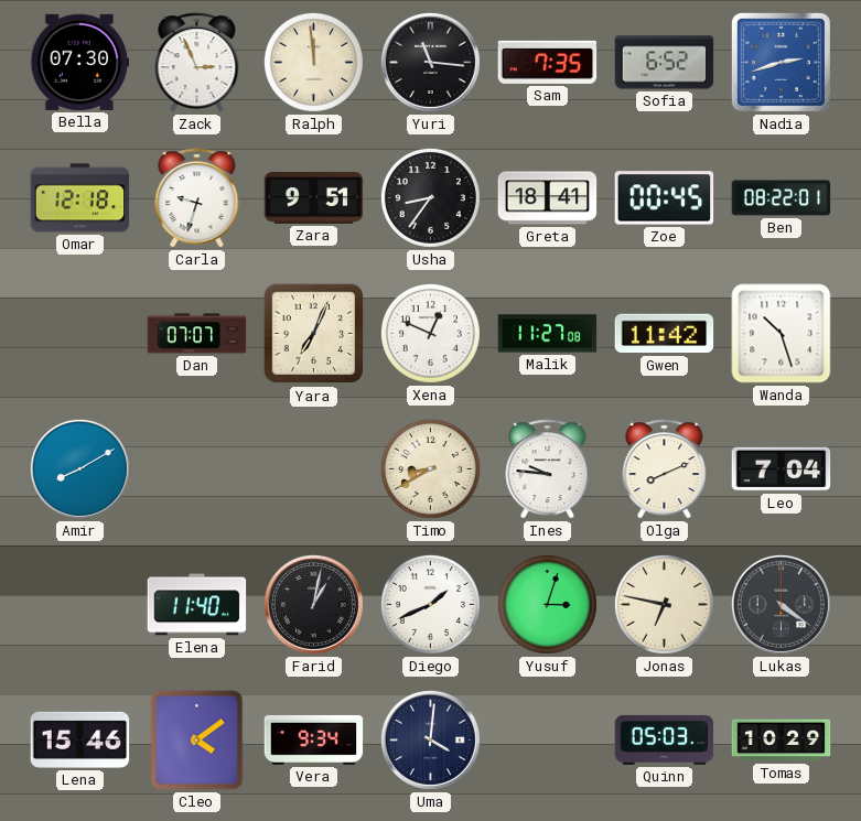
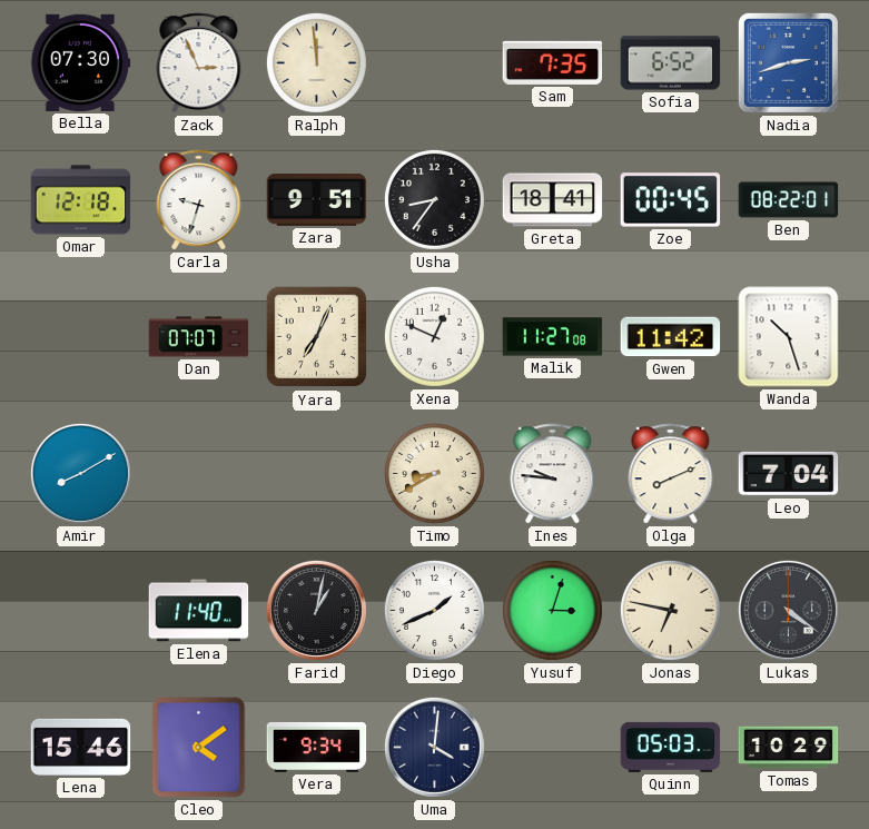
Yuri: 11:16 -> none (430, 62)
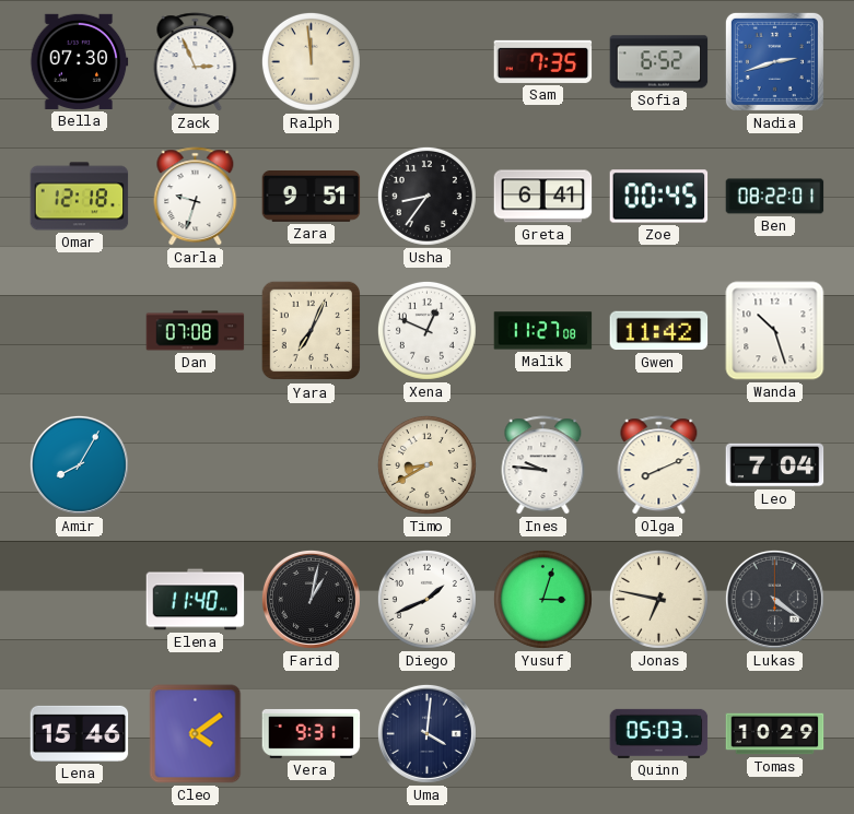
Greta: 18:41 -> 6:41 (543, 197)
Dan: 07:07 -> 07:08 (196, 331)
Amir: 8:10 -> 8:05 (79, 464)
Vera: 9:34 -> 9:31 (312, 733)
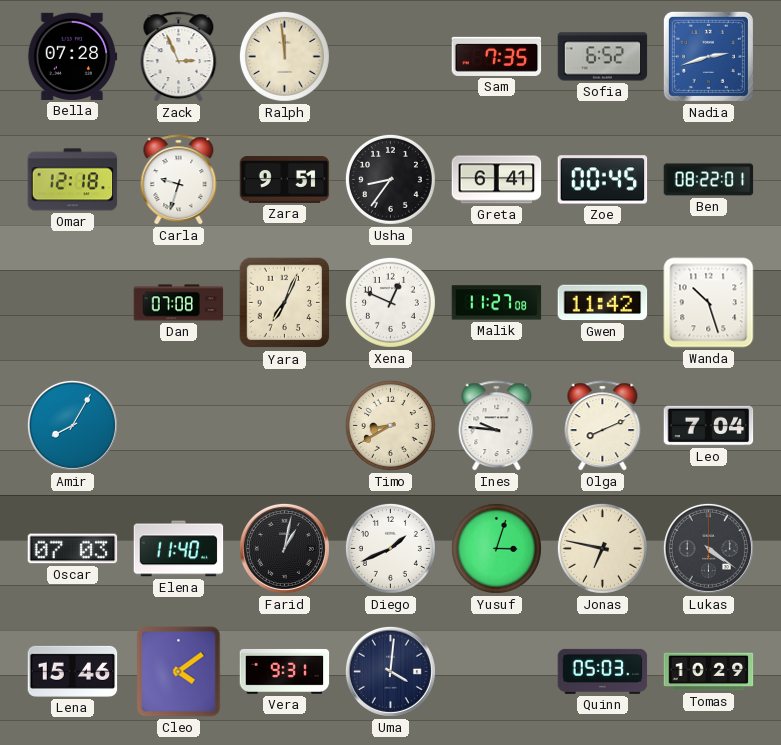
Bella: 07:30 -> 07:28 (73, 56)
Oscar: none -> 07:03 (73, 549)
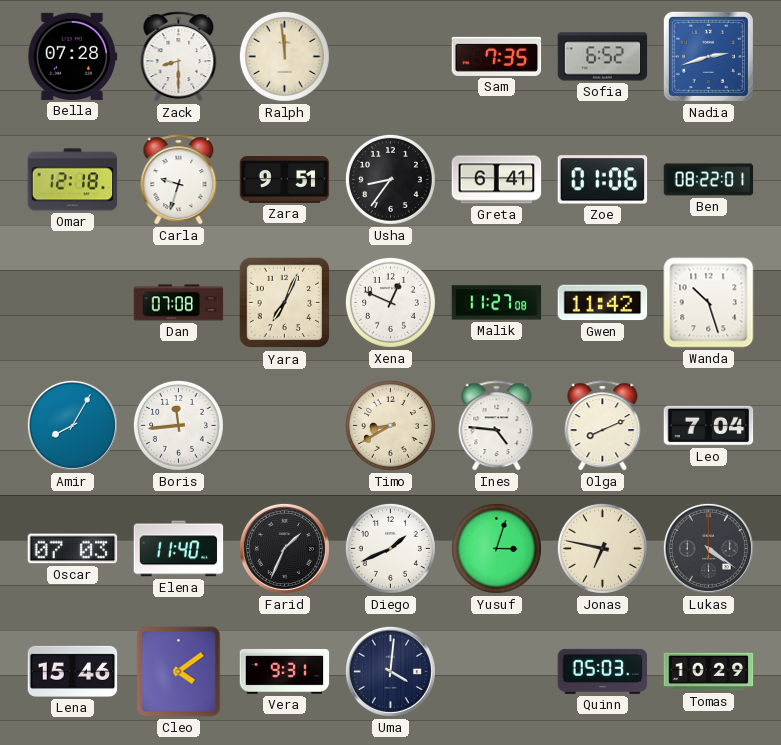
Zack: 2:56 -> 8:30 (179, 57)
Zoe: 00:45 -> 01:06 (603, 180)
Boris: none -> 11:44 (178, 425)
Ines: 9:46 -> 4:46 (497, 426)
Farid: 1:02 -> 1:34 (284, 548)
